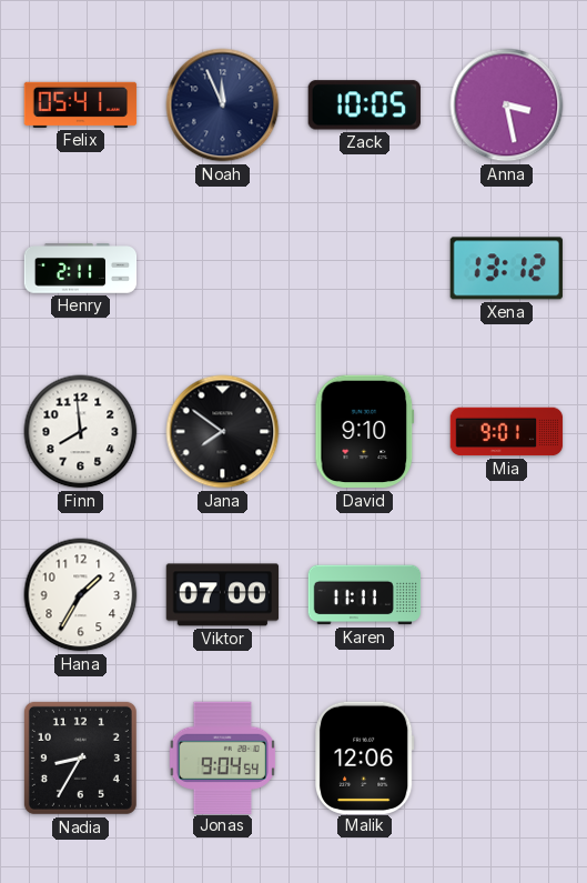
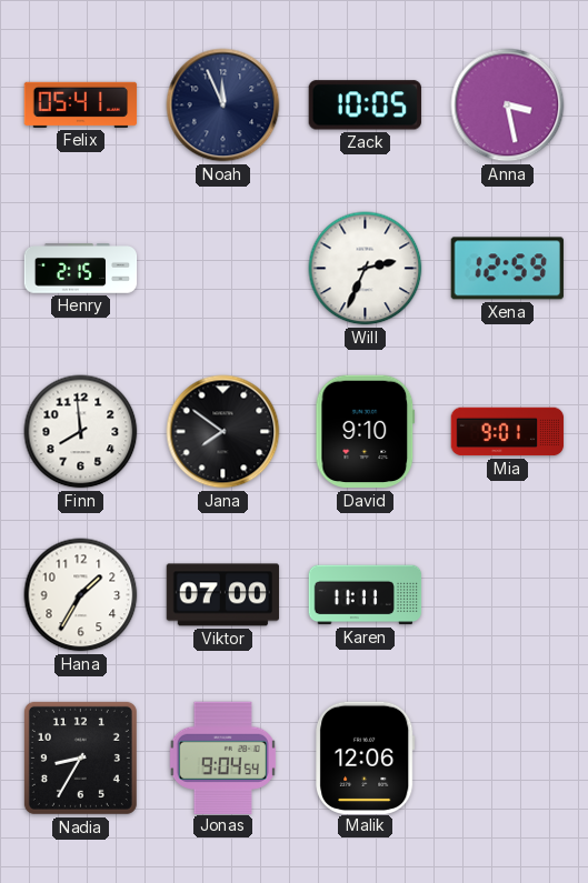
Henry: 2:11 -> 2:15 (81, 269)
Will: none -> 2:34 (366, 269)
Xena: 13:12 -> 12:59 (507, 269)
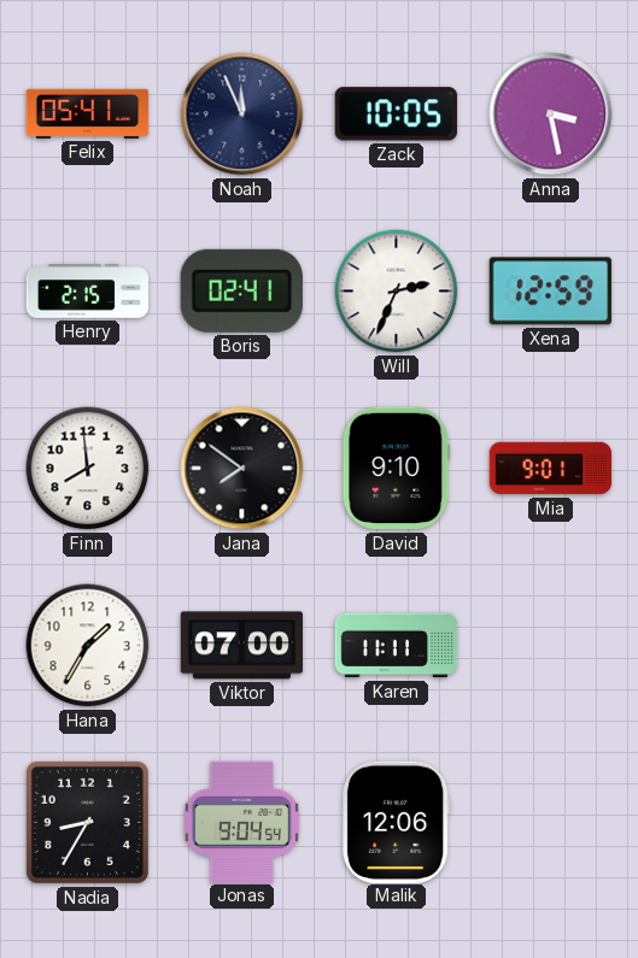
Boris: none -> 02:41 (241, 290)
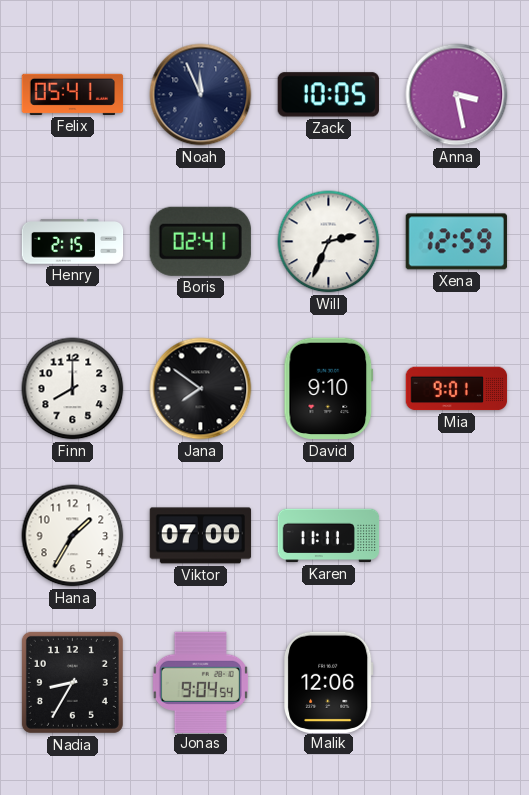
Finn: 7:59 -> 8:00 (73, 389)
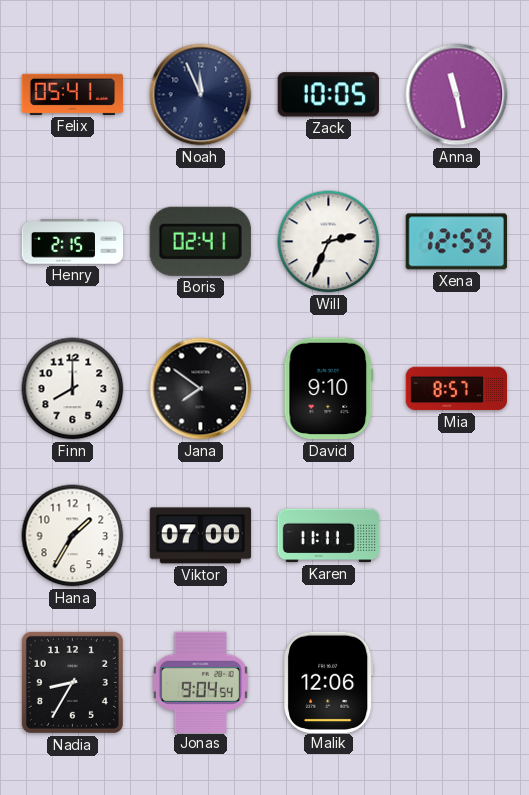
Anna: 3:28 -> 11:28 (457, 95)
Mia: 9:01 -> 8:57 (457, 389)
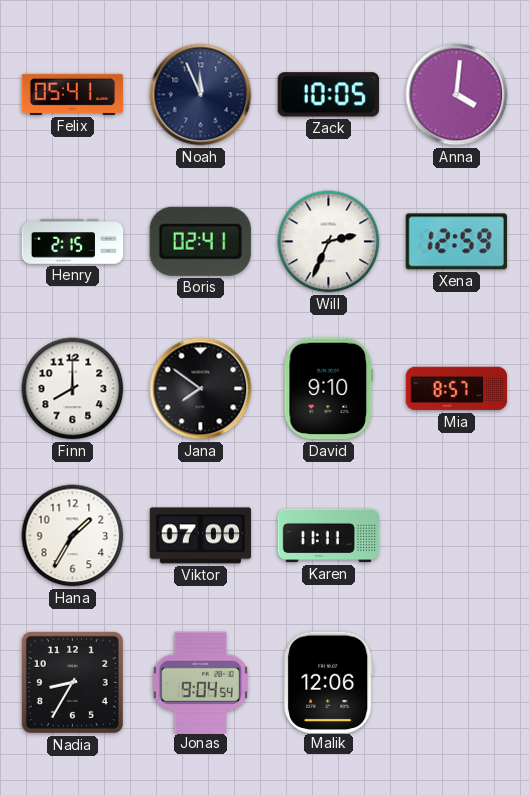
Anna: 11:28 -> 4:01 (457, 95)
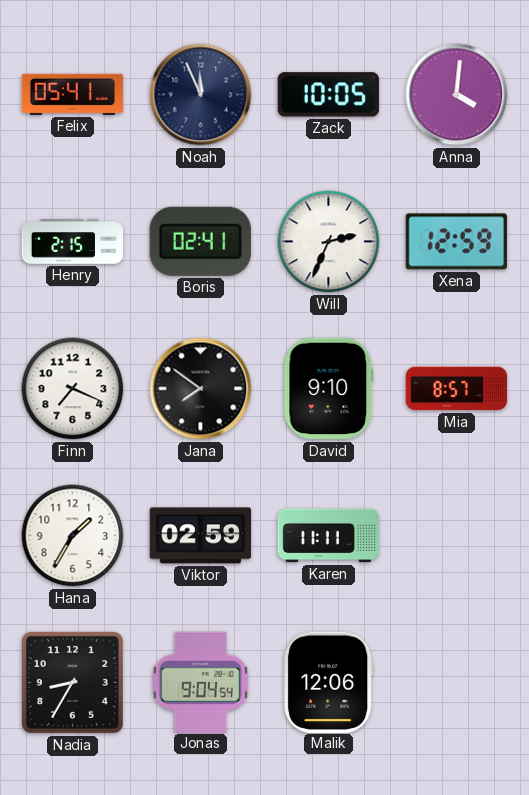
Finn: 8:00 -> 7:19 (73, 389)
Viktor: 07:00 -> 02:59 (201, 536)
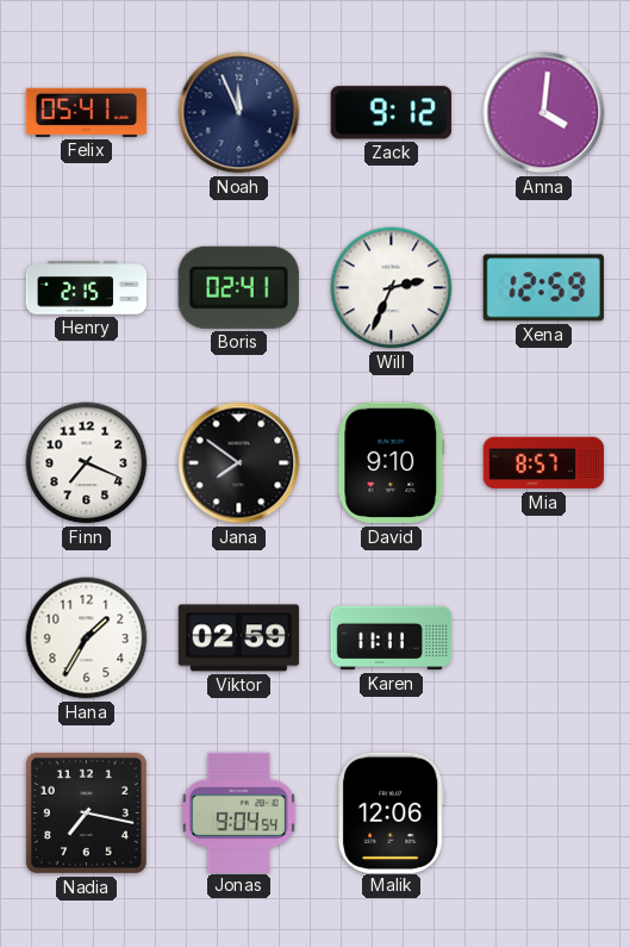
Zack: 10:05 -> 9:12 (391, 113)
Nadia: 8:35 -> 7:17 (86, 812)
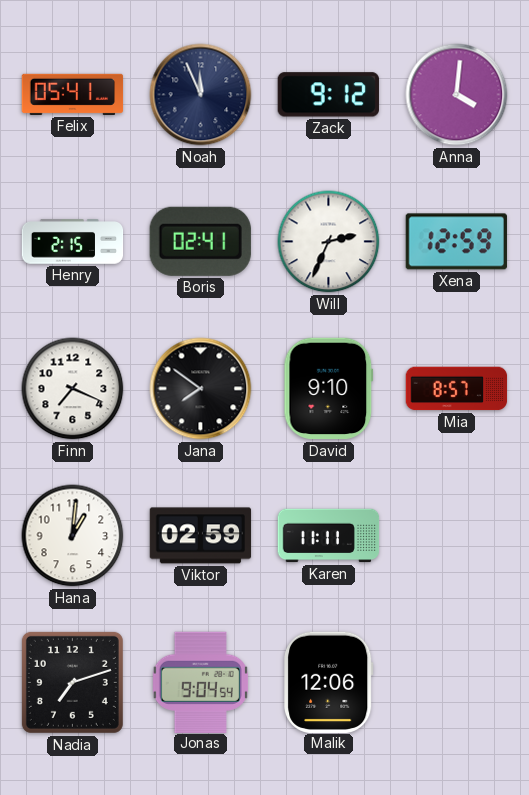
Hana: 1:35 -> 1:01 (73, 536)
Nadia: 7:17 -> 7:12 (72, 682)
